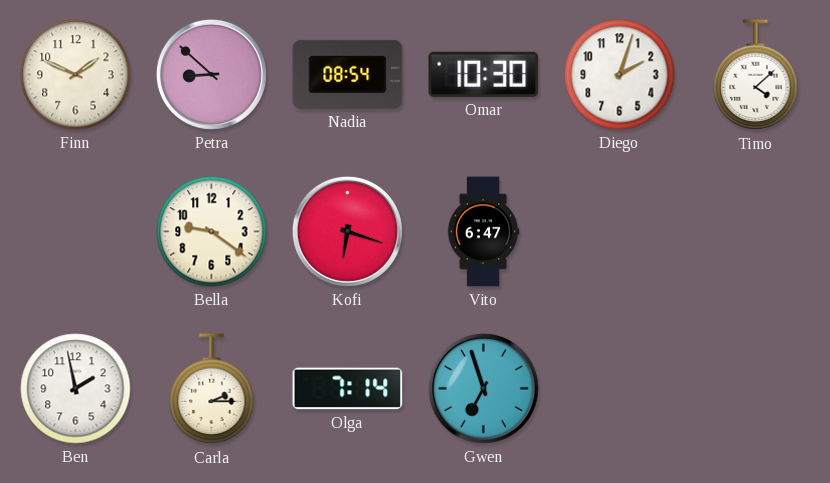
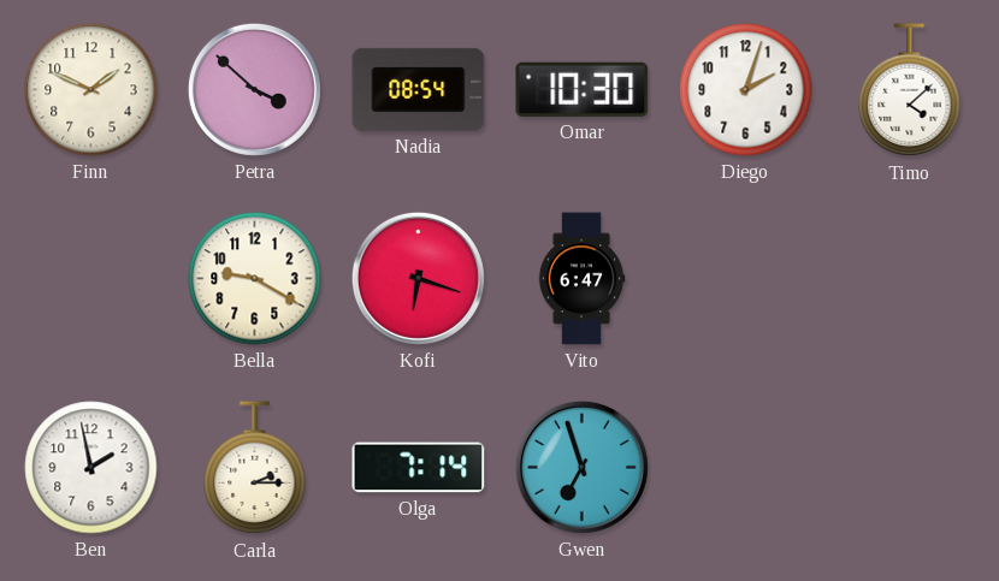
Petra: 8:52 -> 3:52 (254, 89)
Bella: 9:21 -> 9:20 (255, 279)
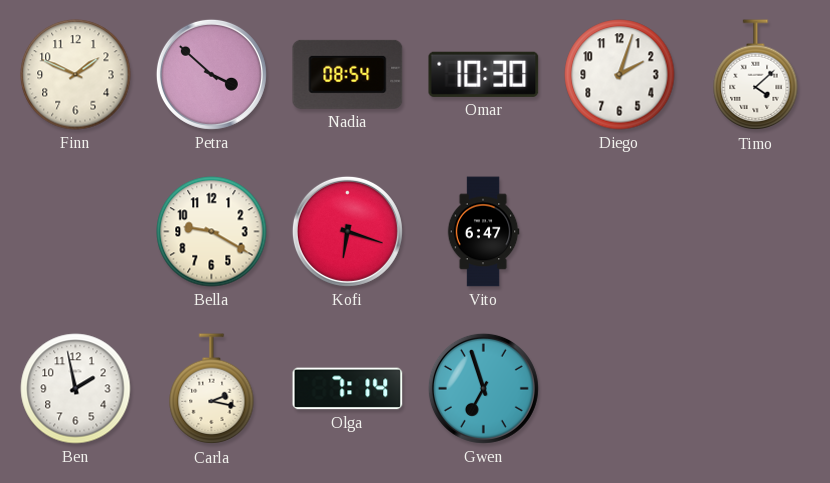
Carla: 2:15 -> 2:17 (212, 389)
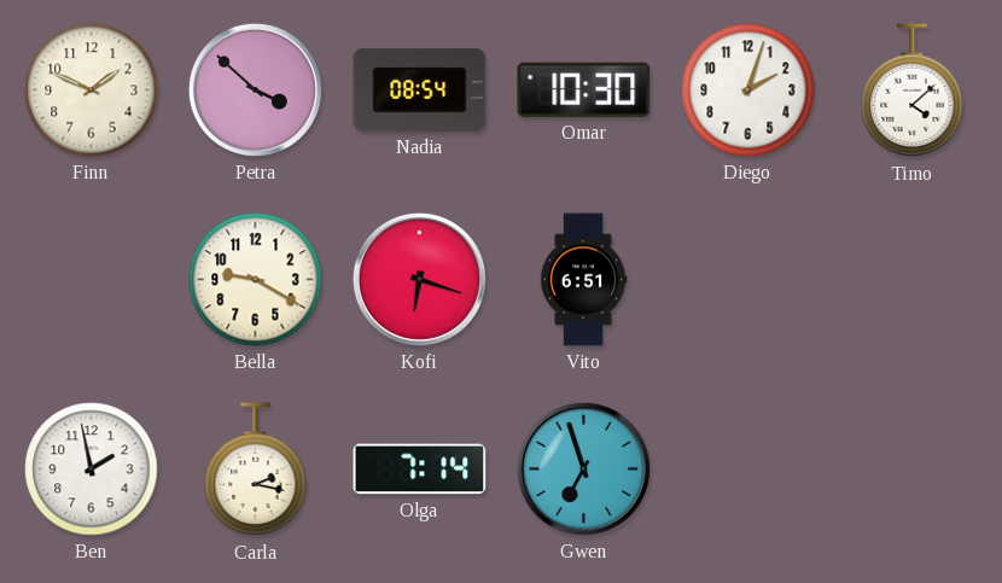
Vito: 6:47 -> 6:51 (583, 280)
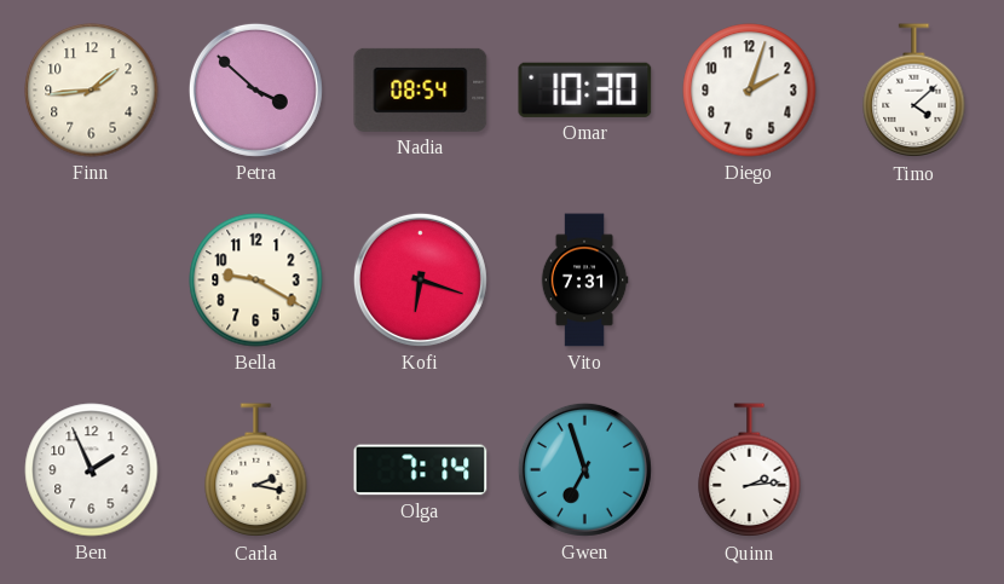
Finn: 1:49 -> 1:44 (92, 91)
Vito: 6:51 -> 7:31 (584, 281)
Ben: 1:58 -> 1:56 (92, 470)
Quinn: none -> 2:14 (750, 470)
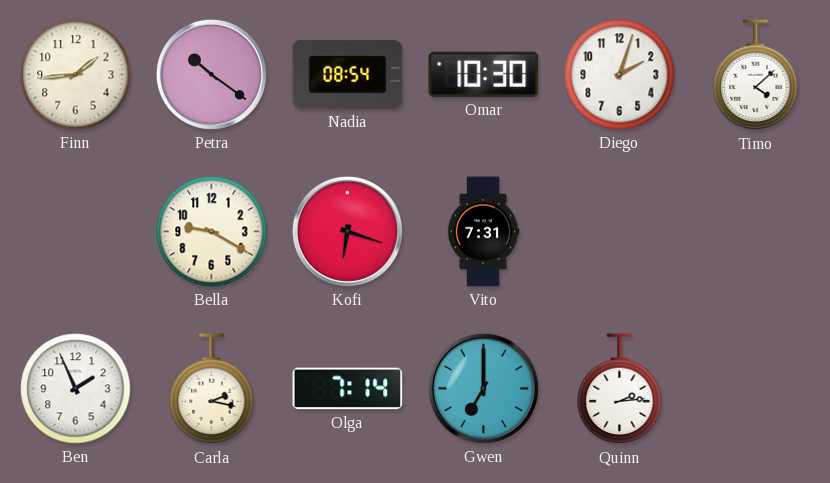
Petra: 3:52 -> 10:21 (211, 74)
Gwen: 6:57 -> 7:00 (483, 388)
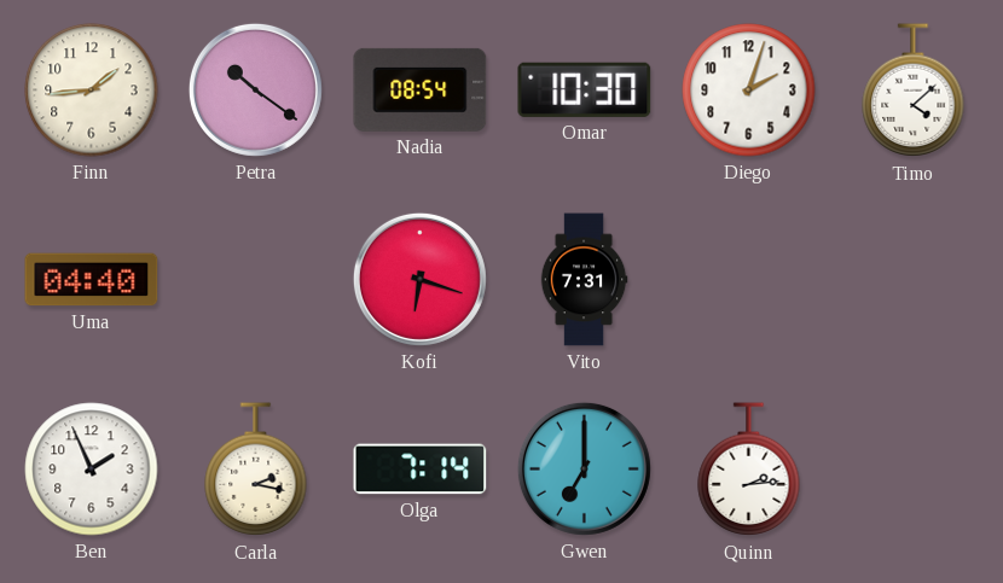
Uma: none -> 04:40 (92, 280)
Bella: 9:20 -> none (212, 232)
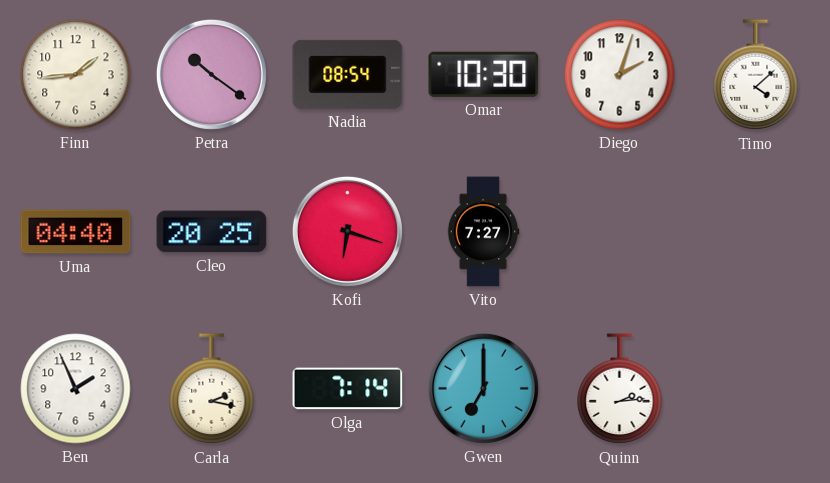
Cleo: none -> 20:25 (212, 232)
Vito: 7:31 -> 7:27 (483, 232)
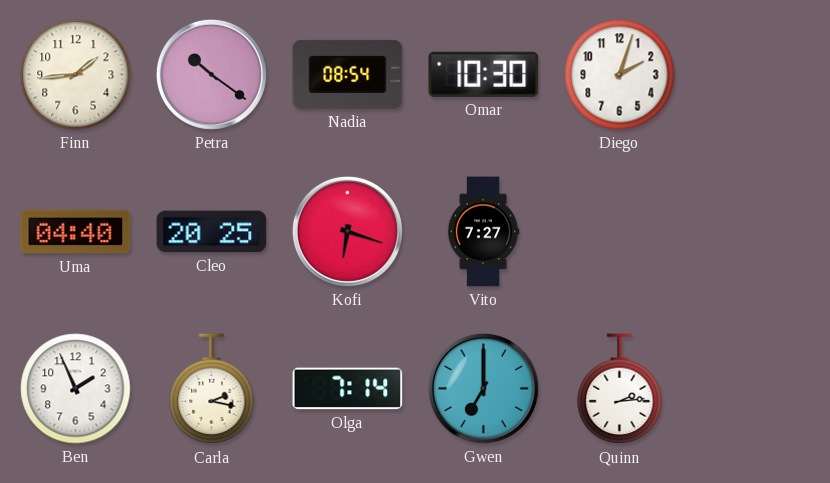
Timo: 4:08 -> none (756, 75)
